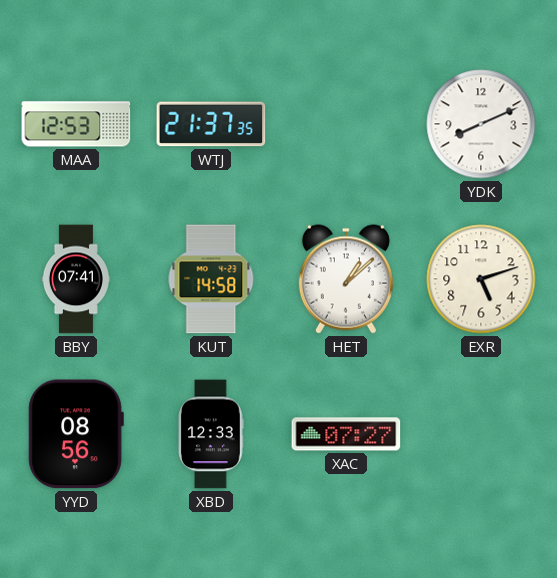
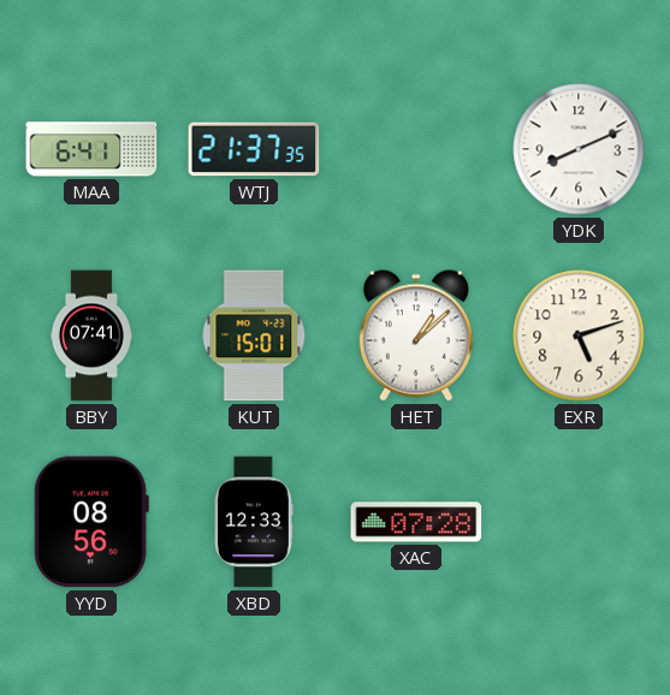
MAA: 12:53 -> 6:41 (91, 149)
KUT: 14:58 -> 15:01 (254, 335)
XAC: 07:27 -> 07:28 (416, 522)
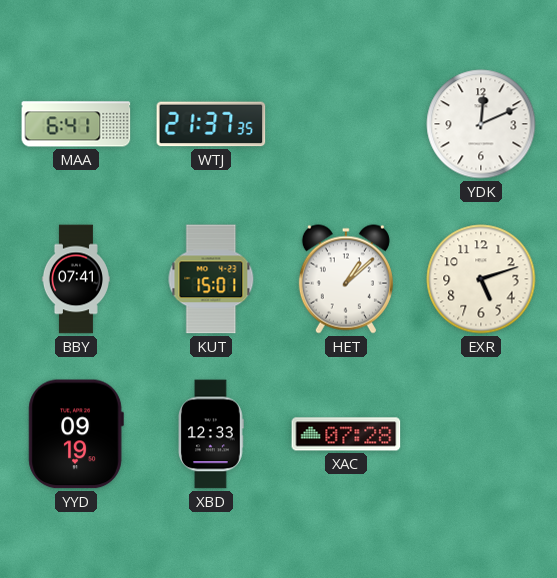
YDK: 8:11 -> 12:11 (481, 124)
YYD: 08:56 -> 09:19 (76, 434)
